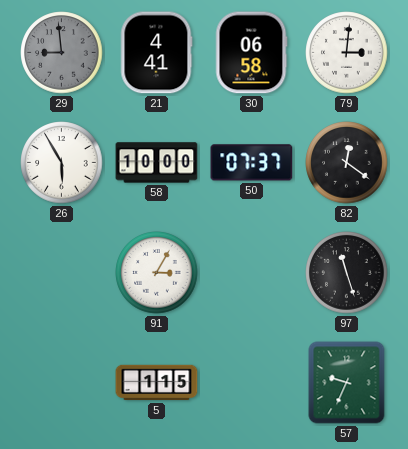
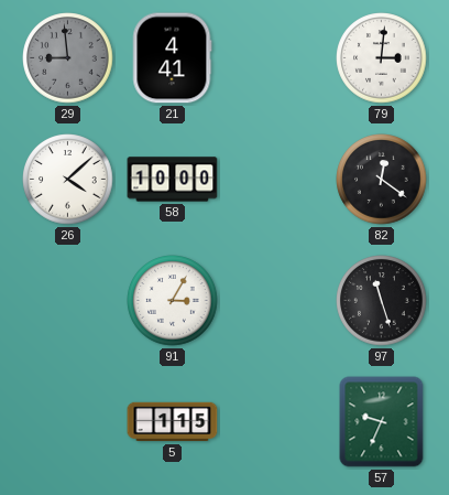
30: 06:58 -> none (251, 53)
26: 5:55 -> 4:08 (68, 180)
50: 07:37 -> none (252, 163)
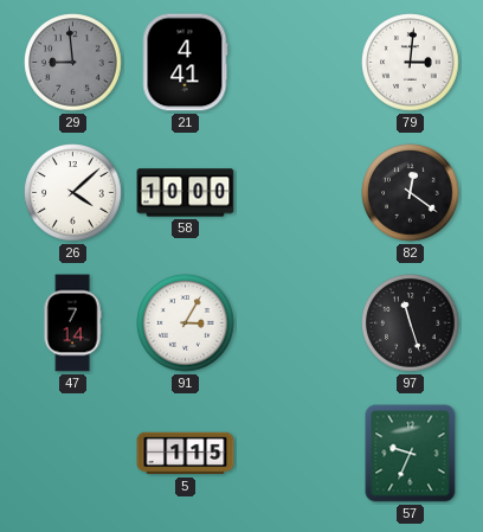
47: none -> 7:14 (72, 323)
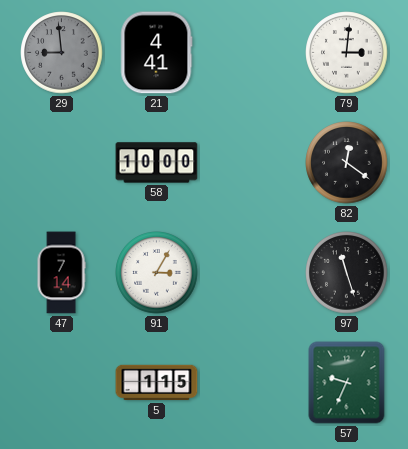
26: 4:08 -> none (73, 193)
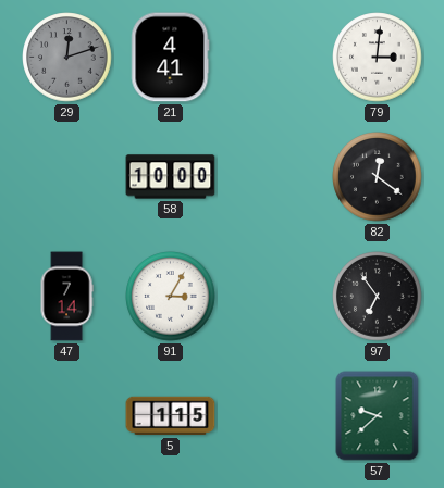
29: 8:59 -> 12:12 (67, 58)
97: 11:27 -> 6:54 (378, 297)
57: 9:34 -> 9:38 (378, 416)
